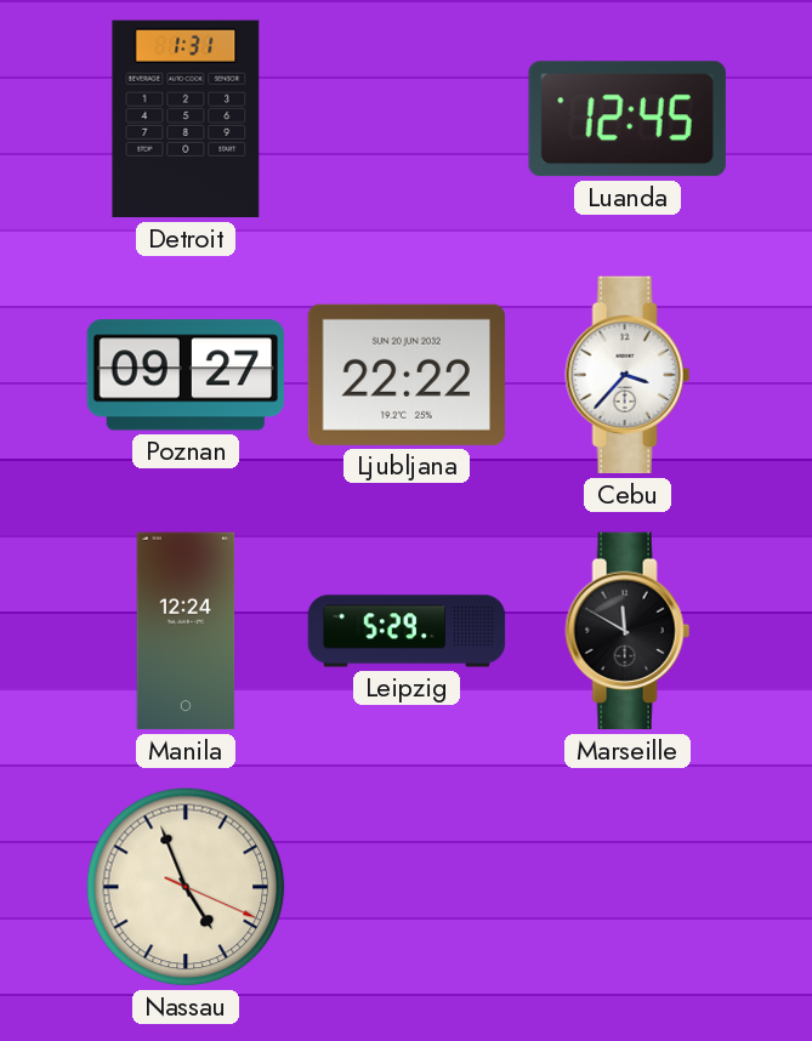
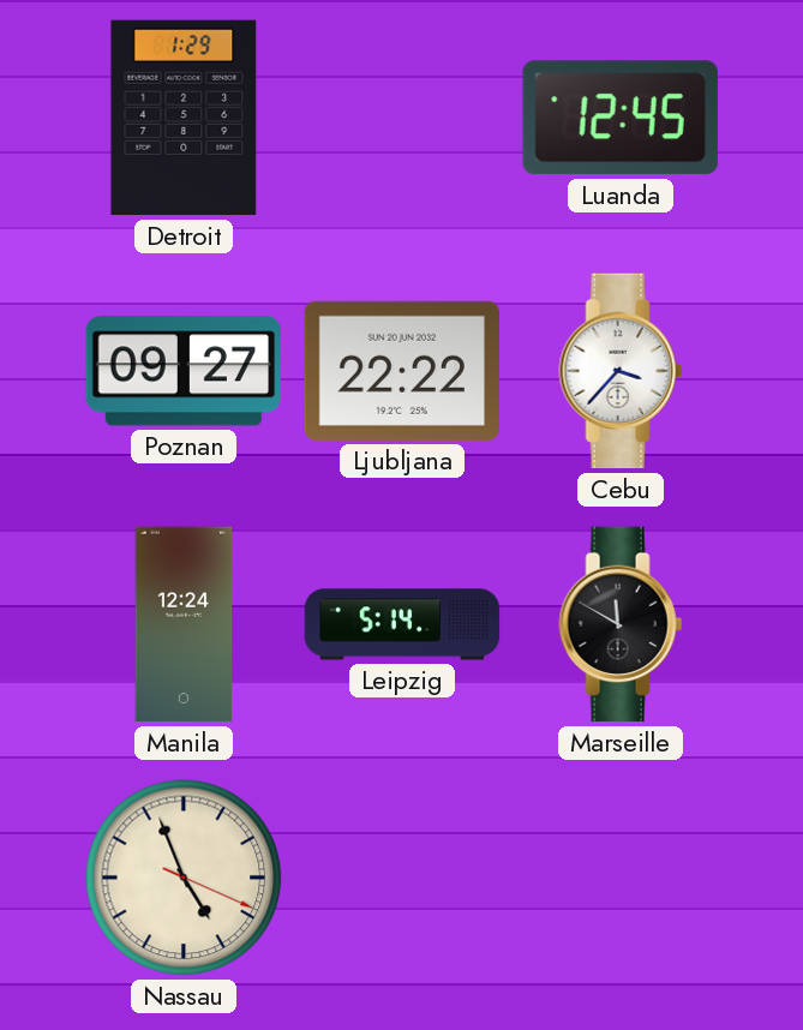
Detroit: 1:31 -> 1:29 (184, 118)
Leipzig: 5:29 -> 5:14 (402, 624)
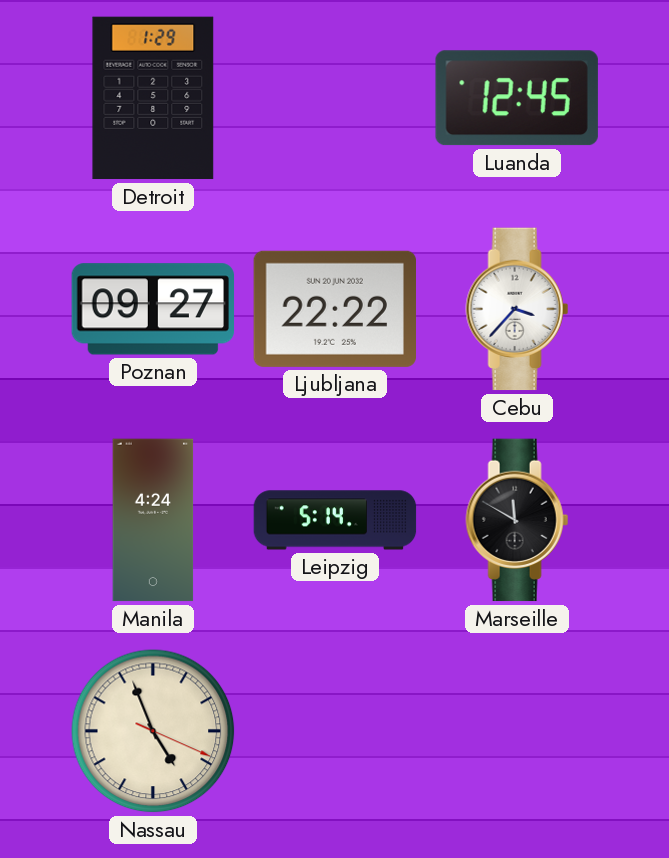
Manila: 12:24 -> 4:24 (153, 520)
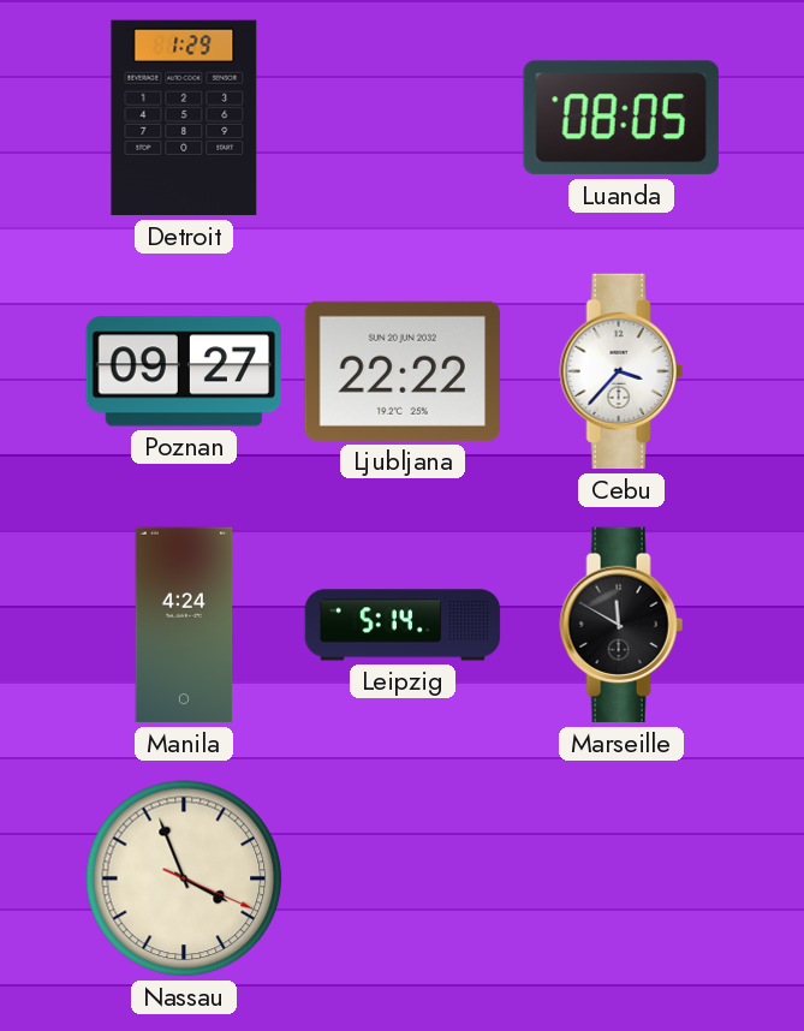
Luanda: 12:45 -> 08:05 (621, 118)
Nassau: 4:56 -> 3:56 (184, 878)
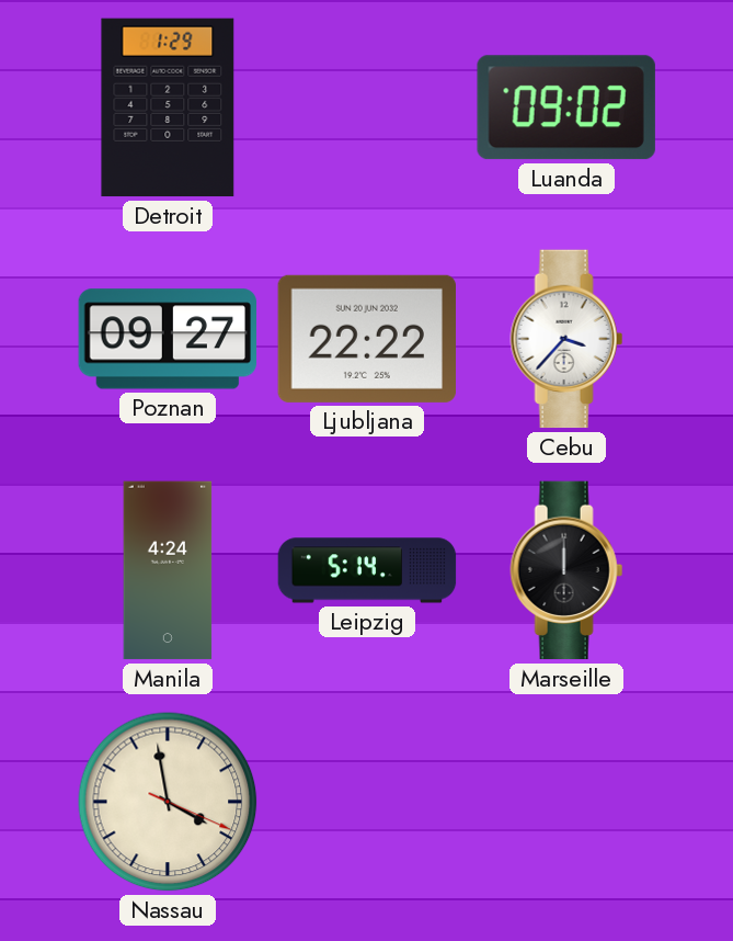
Luanda: 08:05 -> 09:02 (566, 107)
Marseille: 11:50 -> 12:00 (566, 570)
Nassau: 3:56 -> 3:58 (168, 802)
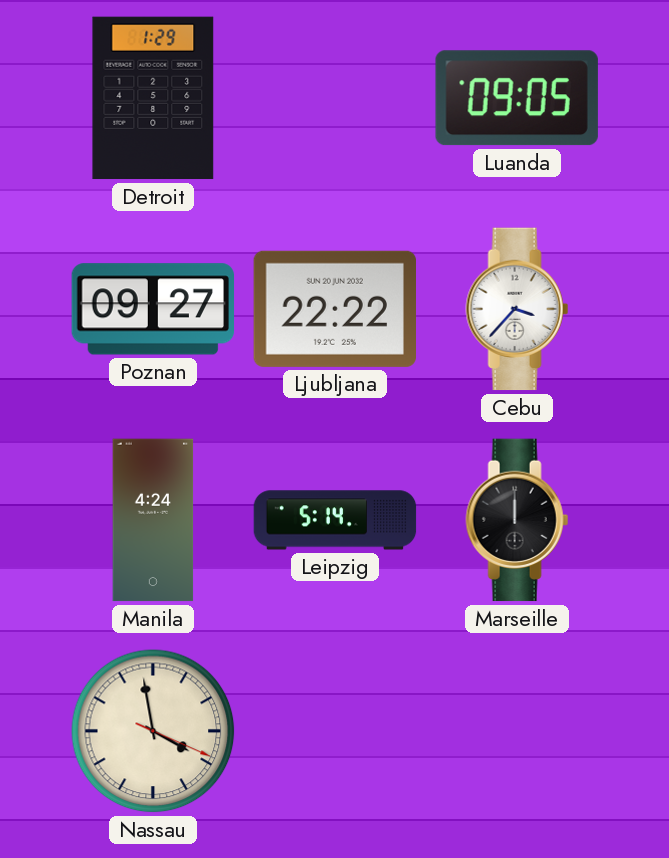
Luanda: 09:02 -> 09:05 (517, 98)
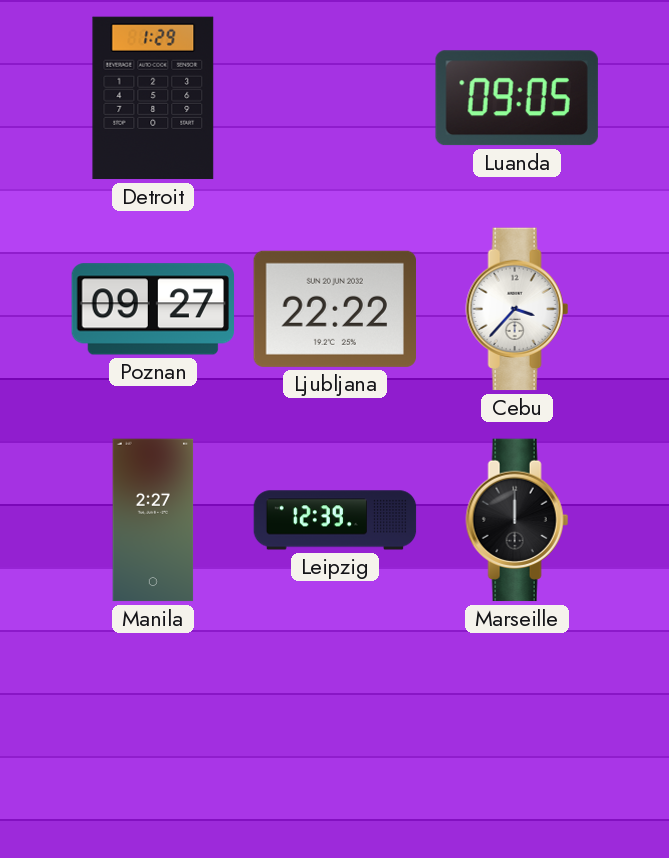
Manila: 4:24 -> 2:27 (153, 520)
Leipzig: 5:14 -> 12:39 (335, 520)
Nassau: 3:58 -> none (153, 731)
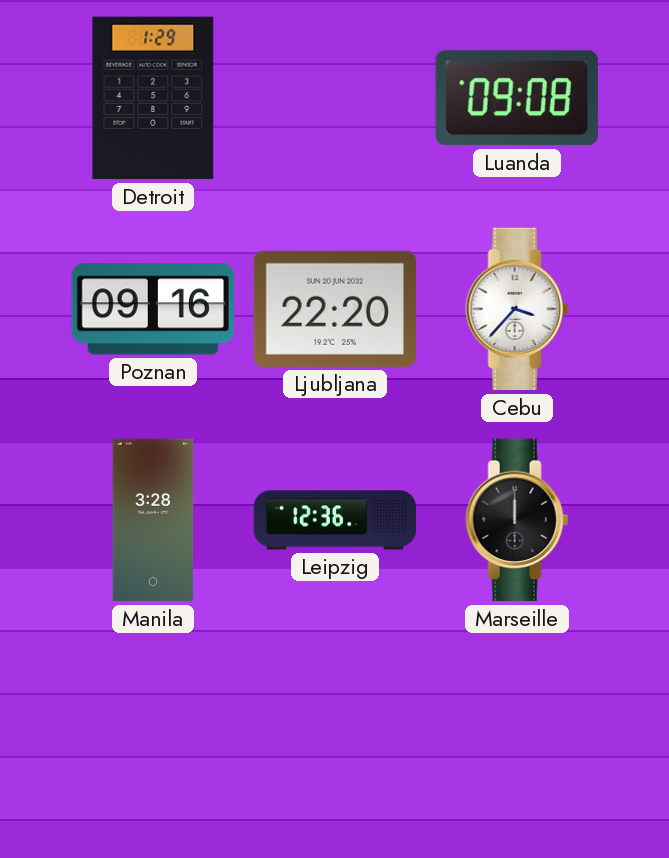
Luanda: 09:05 -> 09:08 (517, 98)
Poznan: 09:27 -> 09:16 (153, 309)
Ljubljana: 22:22 -> 22:20 (334, 309)
Manila: 2:27 -> 3:28 (153, 520)
Leipzig: 12:39 -> 12:36 (335, 520)
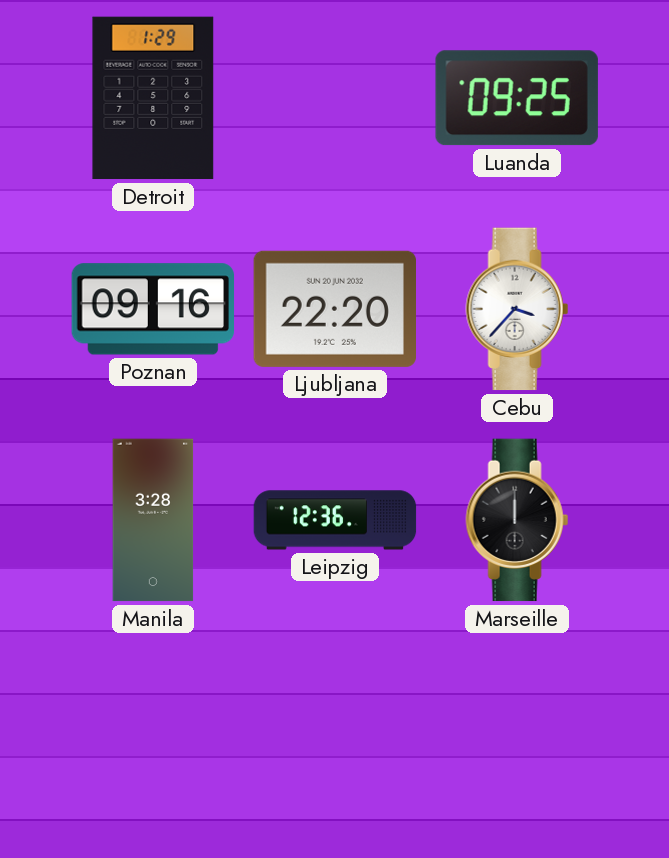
Luanda: 09:08 -> 09:25 (517, 98)
